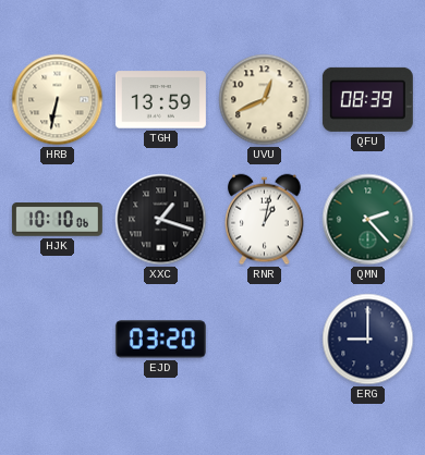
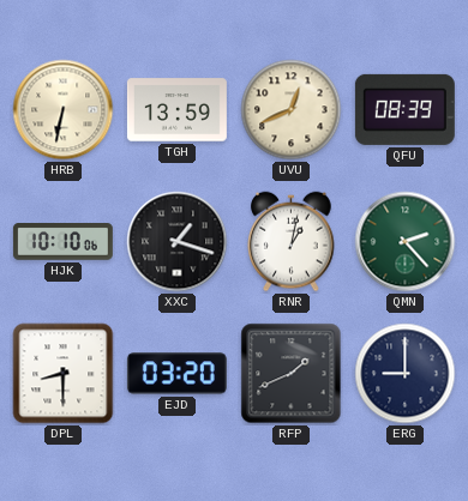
DPL: none -> 8:30 (64, 374)
RFP: none -> 1:41 (292, 374)
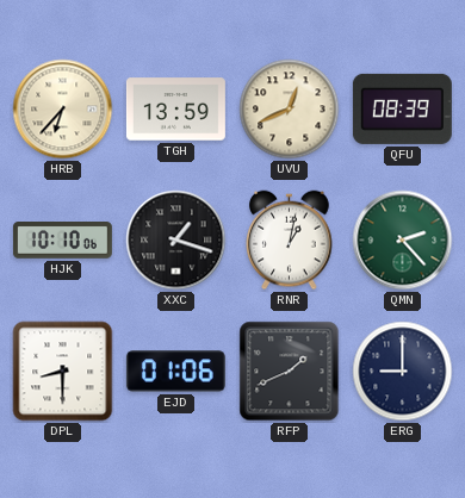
HRB: 6:32 -> 6:37 (63, 110)
EJD: 03:20 -> 01:06 (175, 372)
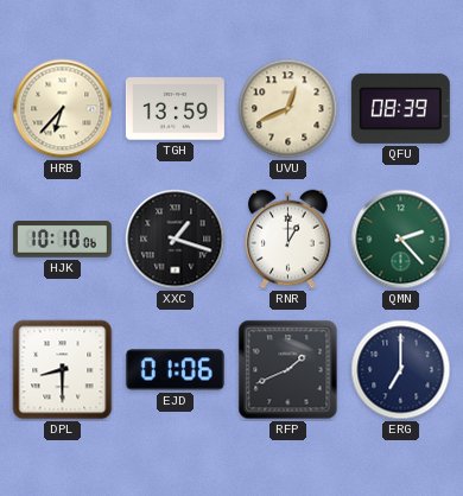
RNR: 1:02 -> 1:00 (288, 240)
ERG: 9:00 -> 7:00 (401, 370)
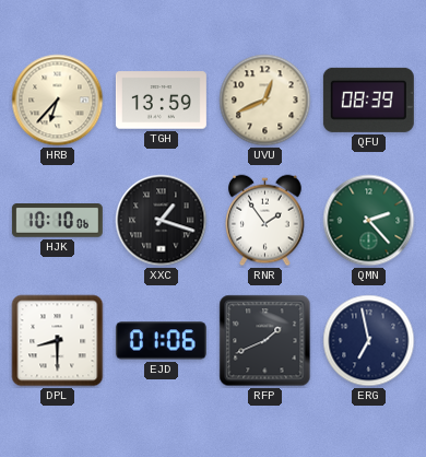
RNR: 1:00 -> 1:54 (265, 221)
ERG: 7:00 -> 6:58 (369, 341)
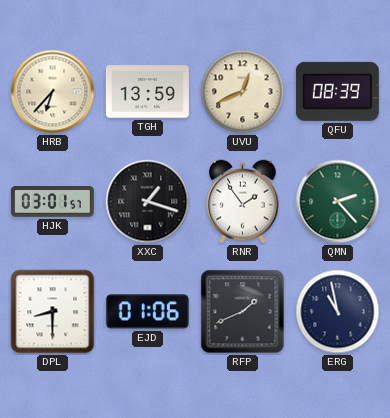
HJK: 10:10 -> 03:01 (52, 202)
ERG: 6:58 -> 10:58 (338, 312)
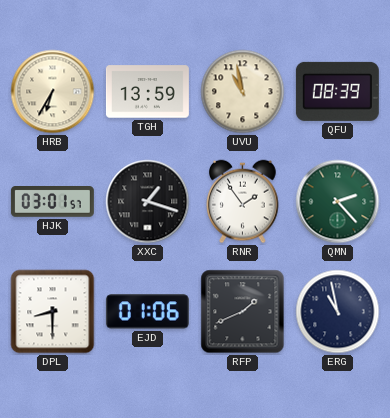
HRB: 6:37 -> 6:35 (53, 92)
UVU: 12:41 -> 10:58 (243, 92)
